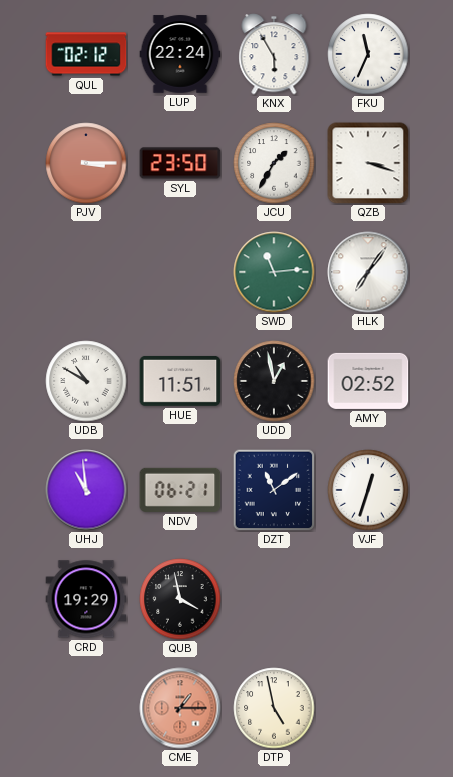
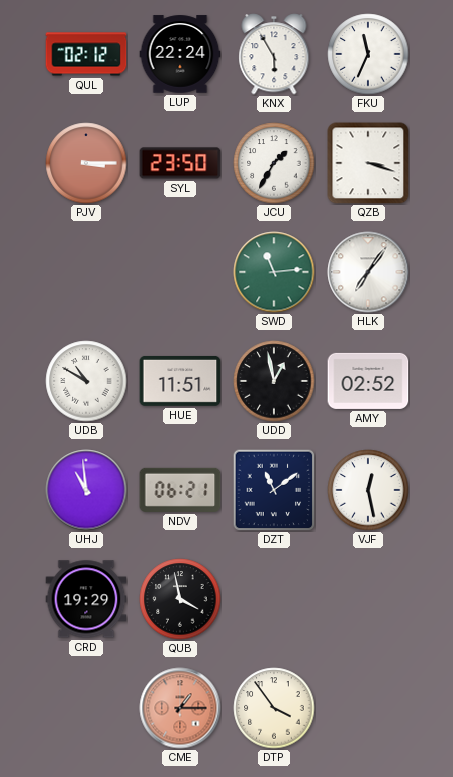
VJF: 12:33 -> 12:28 (368, 490)
DTP: 4:58 -> 3:54 (274, 708)
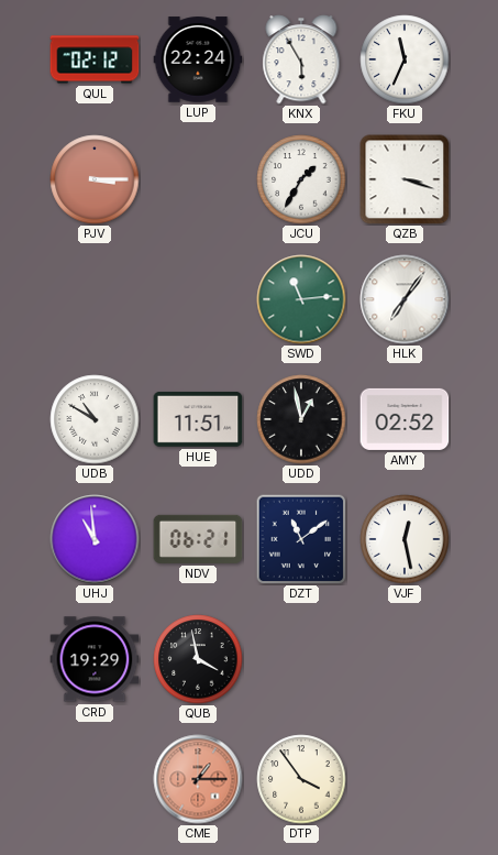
SYL: 23:50 -> none (180, 163)
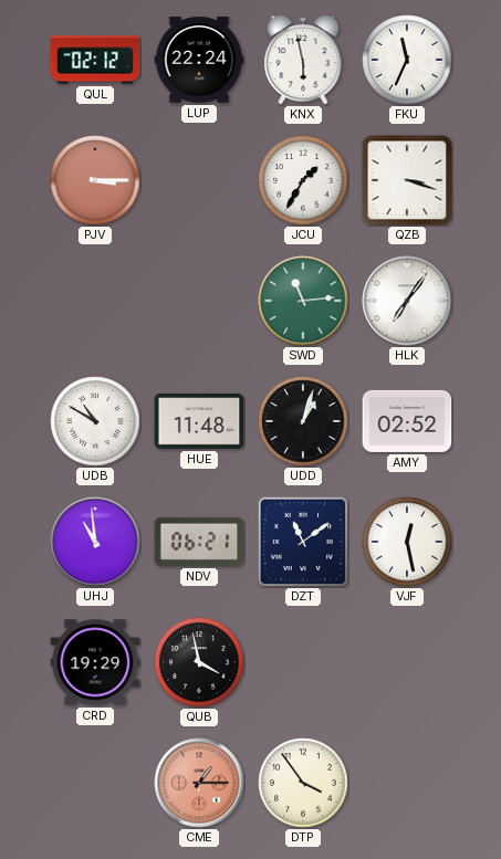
KNX: 5:55 -> 5:58 (303, 60)
HUE: 11:51 -> 11:48 (199, 421)
UDD: 12:58 -> 1:03 (303, 421)
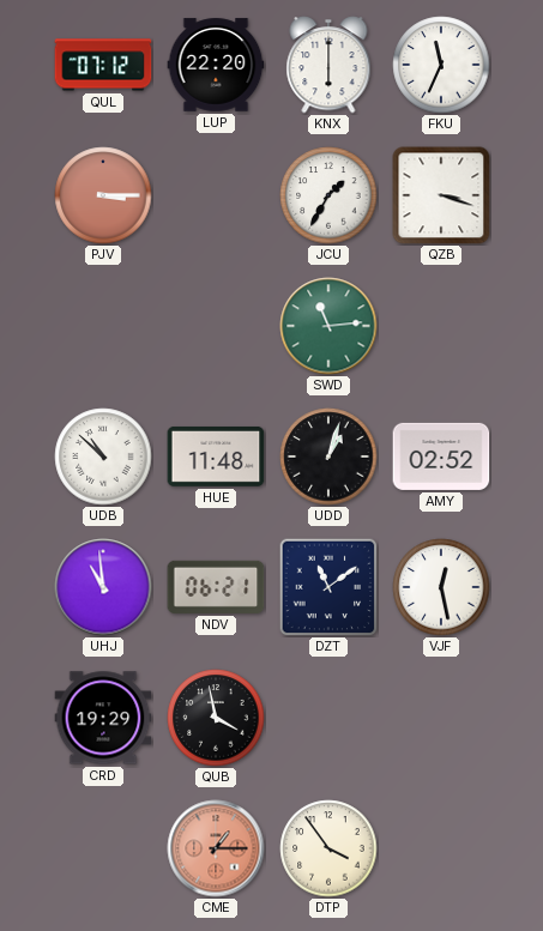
QUL: 02:12 -> 07:12 (103, 65)
LUP: 22:24 -> 22:20 (216, 65)
KNX: 5:58 -> 6:00 (328, 65)
HLK: 7:06 -> none (407, 301)
UDB: 10:50 -> 10:52 (103, 457)
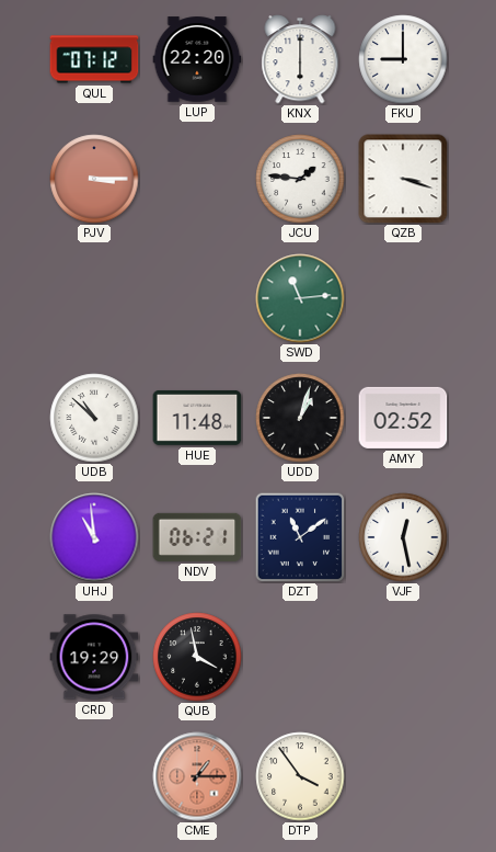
FKU: 11:34 -> 9:00 (403, 59)
JCU: 1:35 -> 1:46 (300, 179)
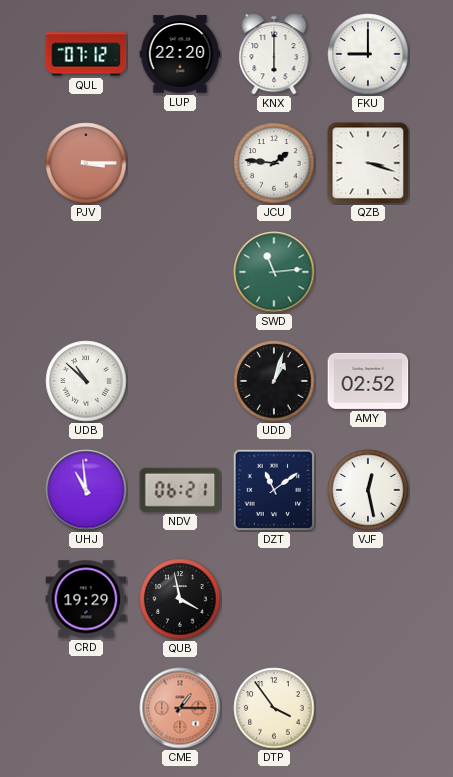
HUE: 11:48 -> none (197, 418)
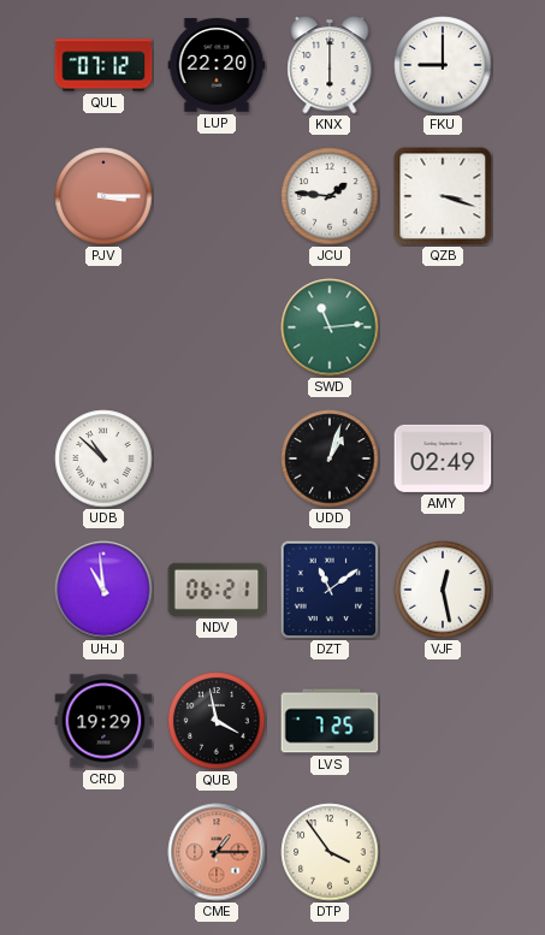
AMY: 02:52 -> 02:49 (443, 458)
LVS: none -> 7:25 (330, 721)
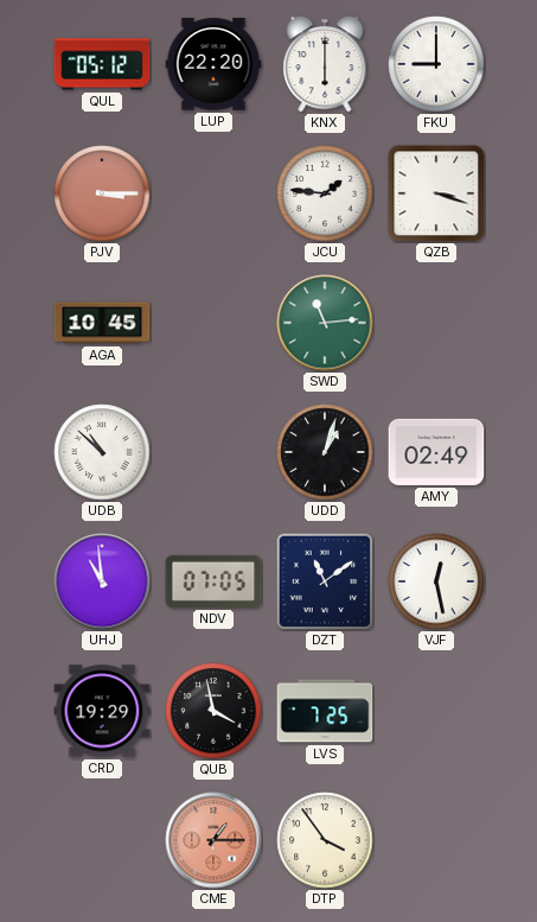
QUL: 07:12 -> 05:12 (102, 64)
AGA: none -> 10:45 (102, 323)
NDV: 06:21 -> 07:05 (213, 581)
